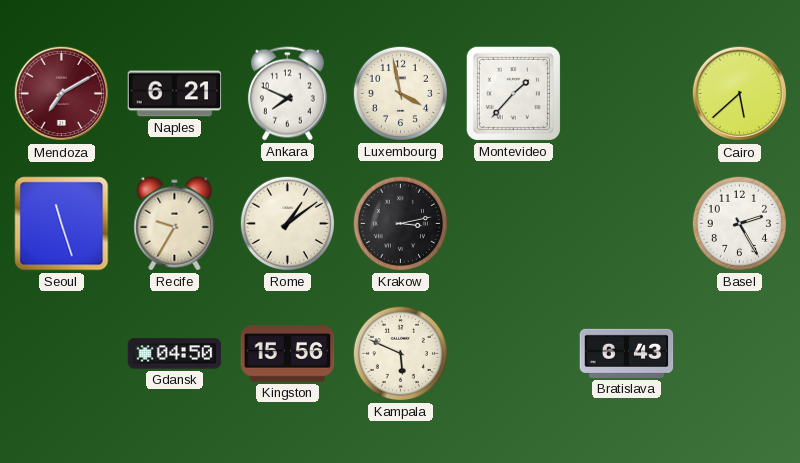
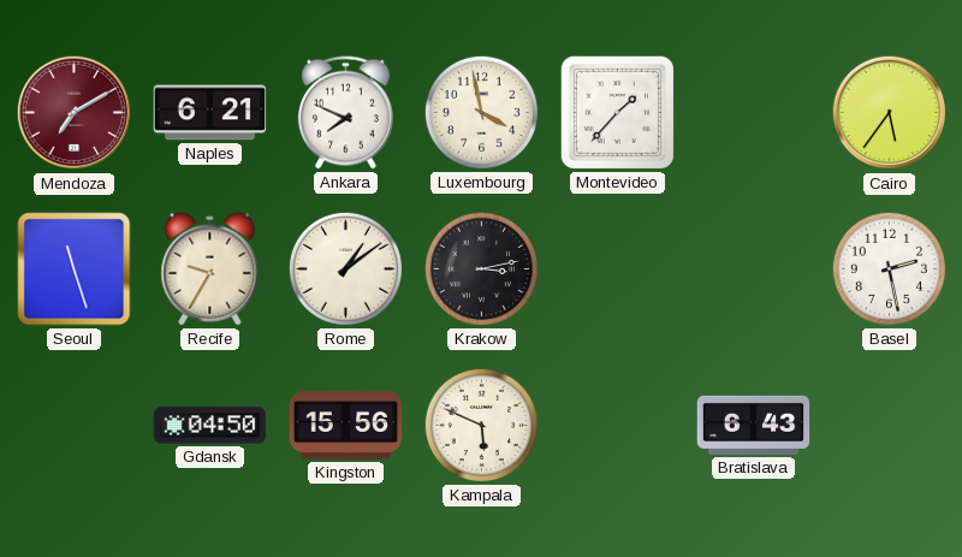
Cairo: 5:38 -> 5:36 (890, 113)
Basel: 2:25 -> 2:28 (889, 268)
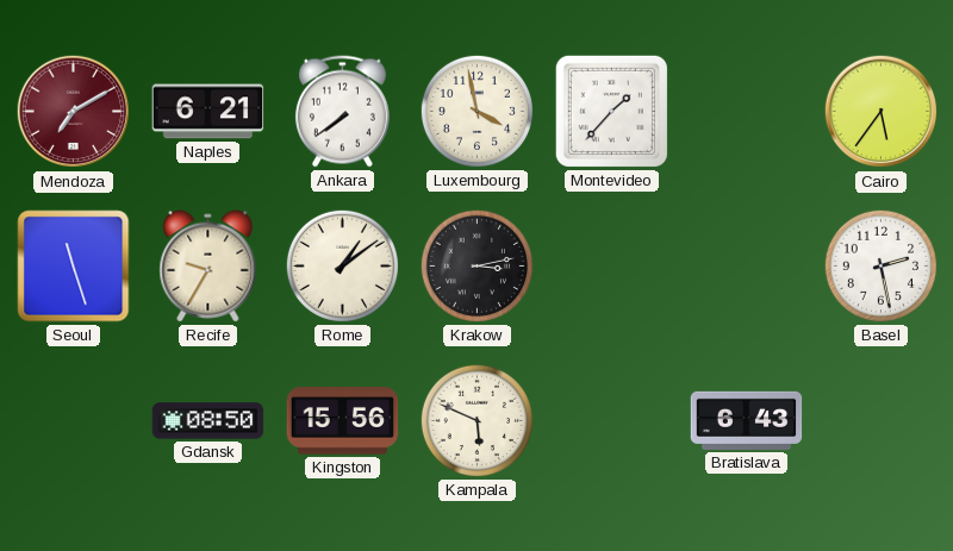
Ankara: 7:49 -> 7:39 (342, 112)
Gdansk: 04:50 -> 08:50 (208, 421)
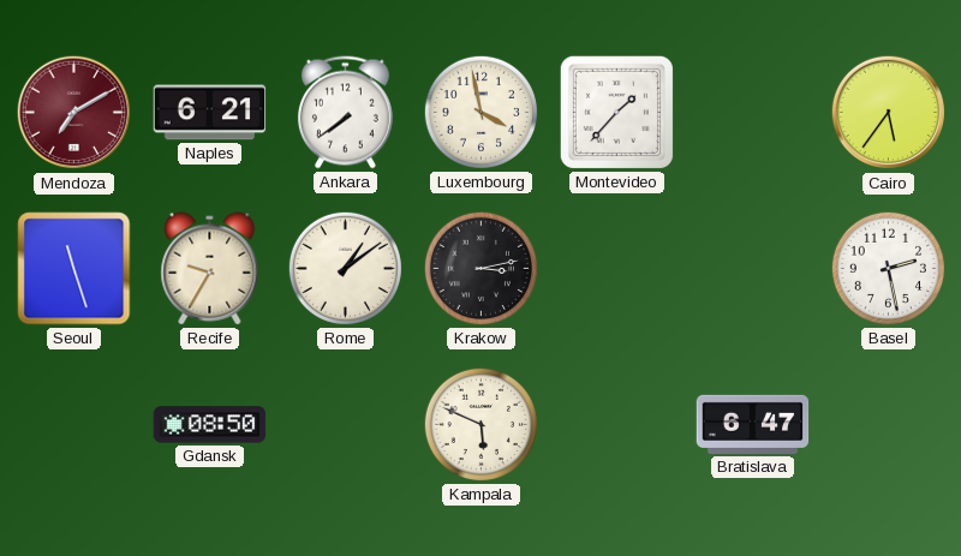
Kingston: 15:56 -> none (343, 421)
Bratislava: 6:43 -> 6:47 (753, 424)
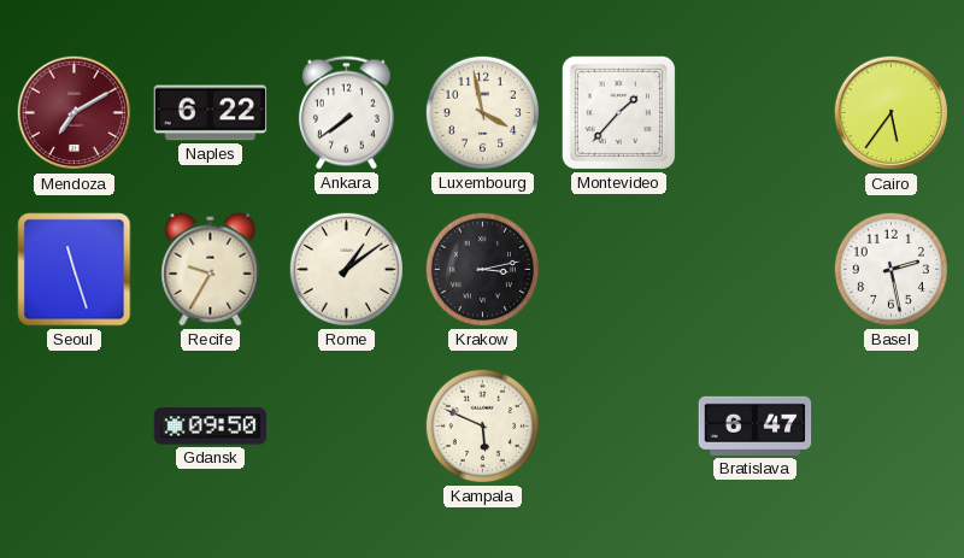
Naples: 6:21 -> 6:22 (211, 113)
Gdansk: 08:50 -> 09:50 (211, 427)
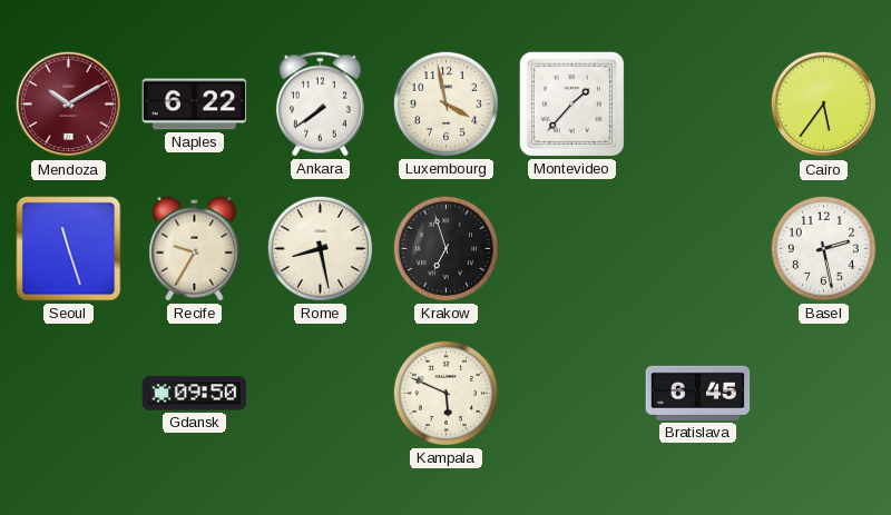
Mendoza: 7:10 -> 10:10 (69, 105)
Rome: 1:09 -> 8:28 (320, 248)
Krakow: 3:13 -> 6:57 (445, 248)
Bratislava: 6:47 -> 6:45 (698, 393)
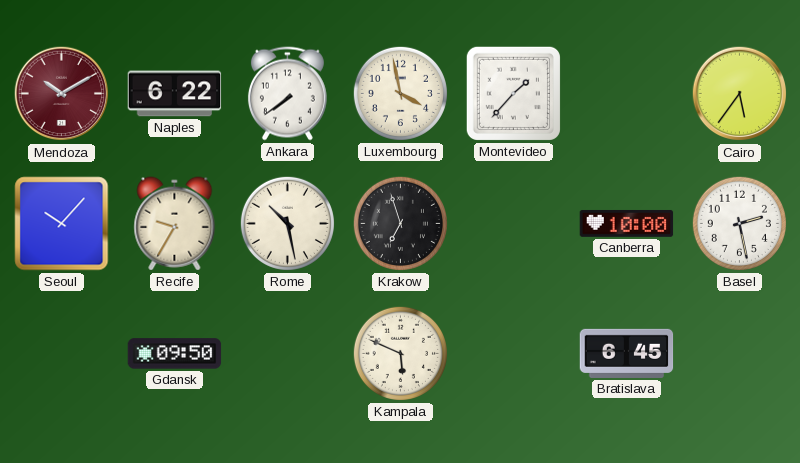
Seoul: 11:27 -> 10:07 (62, 224)
Rome: 8:28 -> 10:28 (287, 223)
Canberra: none -> 10:00 (627, 223)
